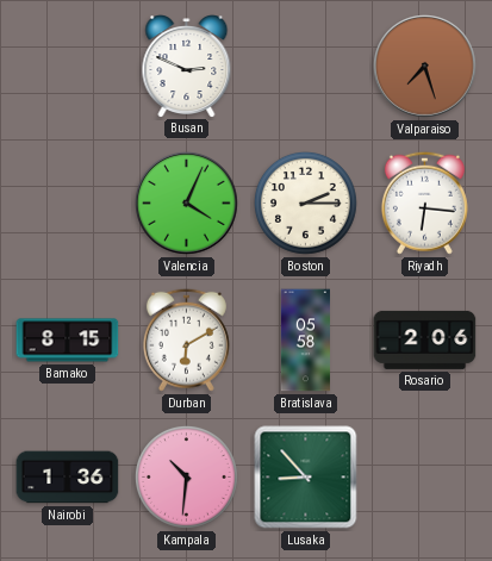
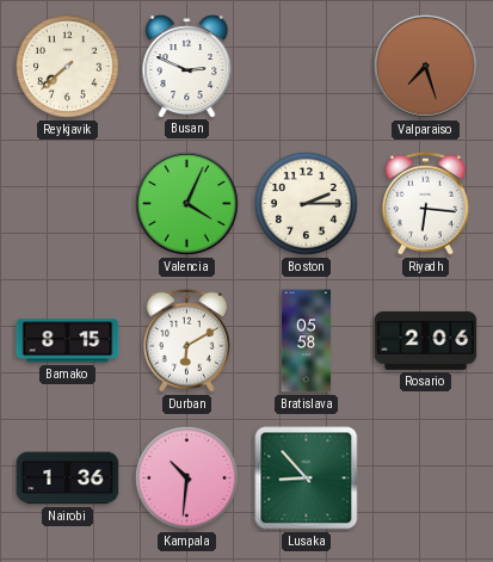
Reykjavik: none -> 7:38 (68, 67)
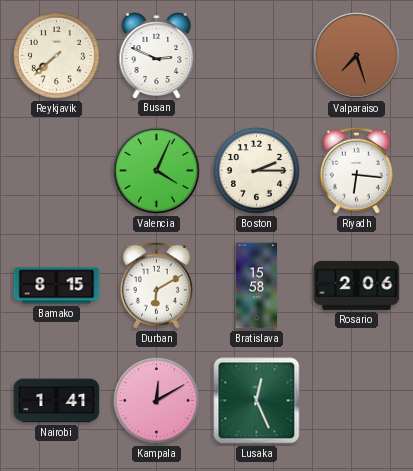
Bratislava: 05:58 -> 15:58 (256, 286)
Nairobi: 1:36 -> 1:41 (57, 401)
Kampala: 10:31 -> 12:10 (157, 401)
Lusaka: 8:53 -> 12:26 (257, 401)
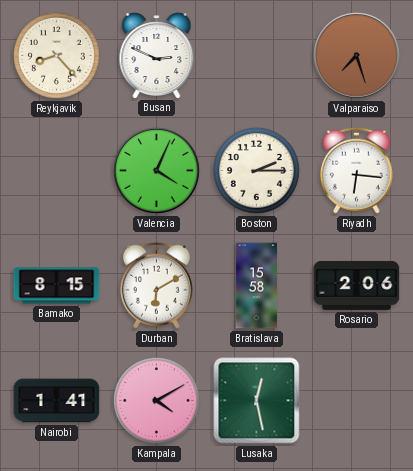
Reykjavik: 7:38 -> 8:23 (57, 56)
Kampala: 12:10 -> 4:10 (157, 401)
Lusaka: 12:26 -> 12:28 (257, 401)
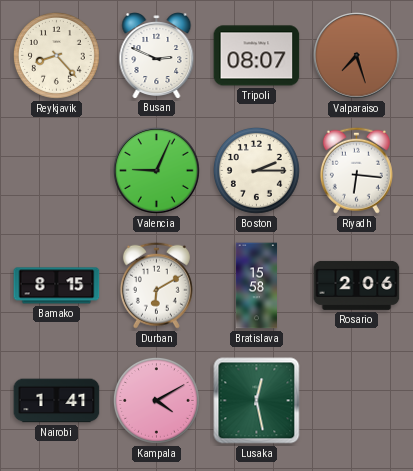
Tripoli: none -> 08:07 (257, 56)
Valencia: 4:04 -> 9:04 (157, 171)
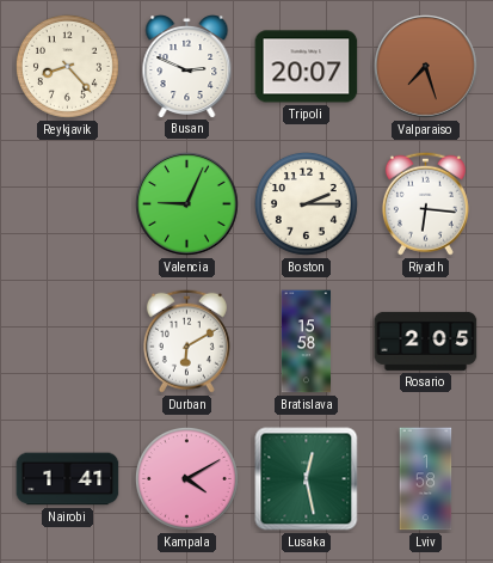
Tripoli: 08:07 -> 20:07 (307, 67)
Bamako: 8:15 -> none (57, 286)
Rosario: 2:06 -> 2:05 (426, 341)
Lviv: none -> 1:58 (426, 479)
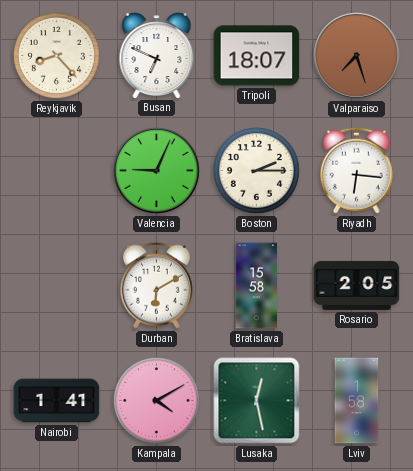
Busan: 2:49 -> 6:49 (157, 56)
Tripoli: 20:07 -> 18:07 (257, 56)
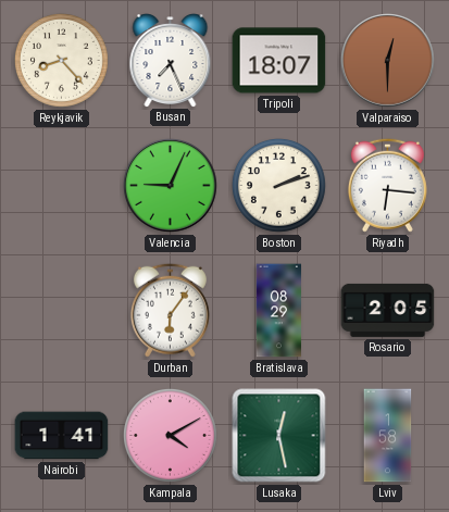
Busan: 6:49 -> 7:26 (171, 61)
Valparaiso: 7:27 -> 12:30 (388, 61)
Boston: 2:15 -> 2:12 (279, 186)
Durban: 6:10 -> 6:06 (170, 310)
Bratislava: 15:58 -> 08:29 (278, 311)
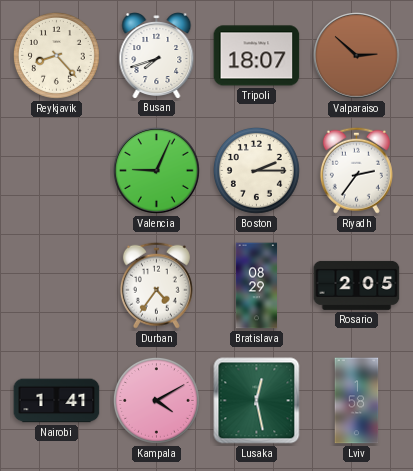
Busan: 7:26 -> 7:42 (157, 56)
Valparaiso: 12:30 -> 2:52 (357, 56)
Boston: 2:12 -> 2:15 (257, 171)
Riyadh: 6:16 -> 2:36 (356, 170)
Durban: 6:06 -> 4:36 (156, 285)
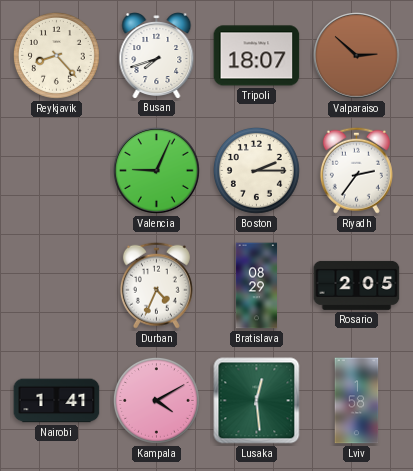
Durban: 4:36 -> 4:34 (156, 285)
Lusaka: 12:28 -> 12:29 (257, 401)
